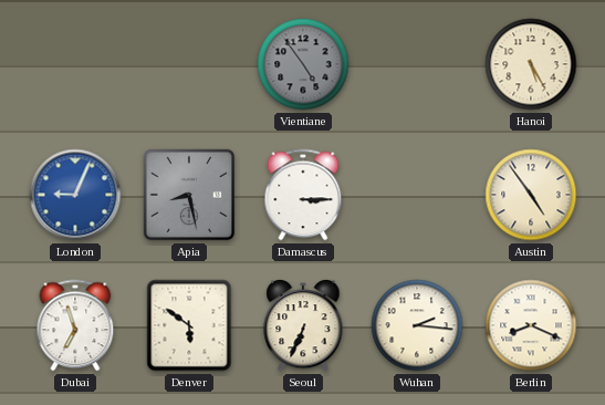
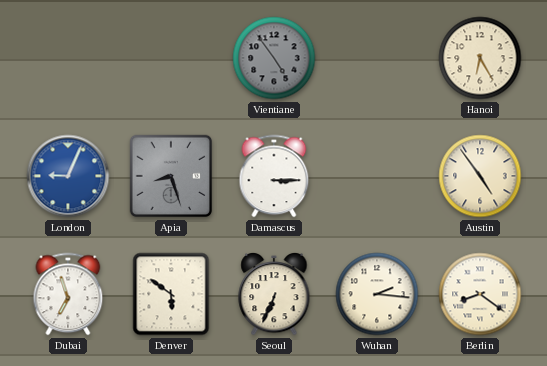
Hanoi: 5:25 -> 6:25 (480, 58)
Apia: 8:28 -> 8:27 (171, 176)
Berlin: 8:19 -> 8:21 (480, 294)
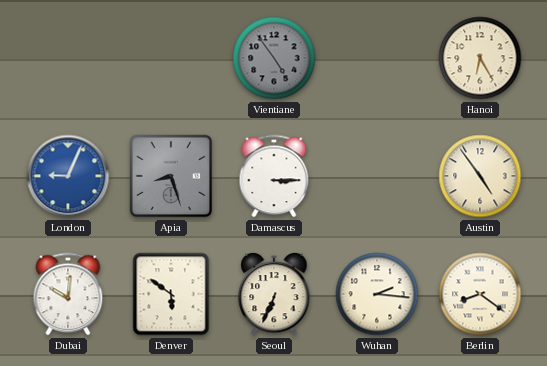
Dubai: 6:57 -> 10:01 (68, 294)
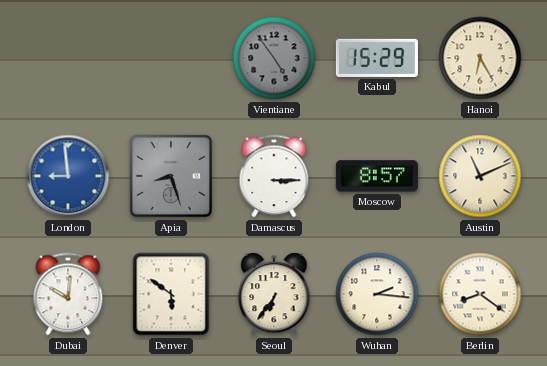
Kabul: none -> 15:29 (377, 58)
London: 9:04 -> 8:59 (68, 176)
Moscow: none -> 8:57 (377, 176)
Austin: 4:54 -> 11:11 (480, 176)
Seoul: 6:34 -> 6:36 (274, 294)
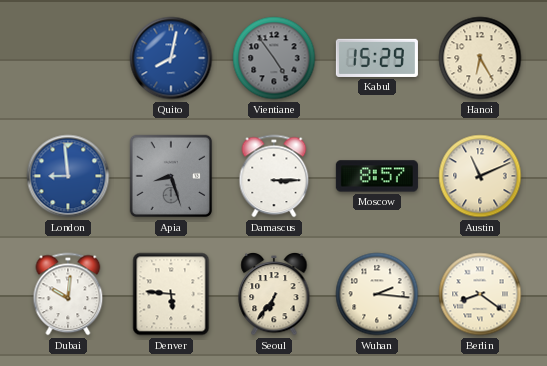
Quito: none -> 8:02 (171, 58)
Denver: 5:51 -> 5:46 (171, 294)
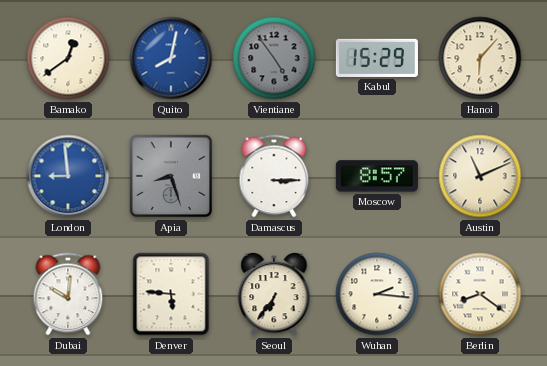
Bamako: none -> 12:39 (68, 58)
Hanoi: 6:25 -> 6:07 (480, 58)
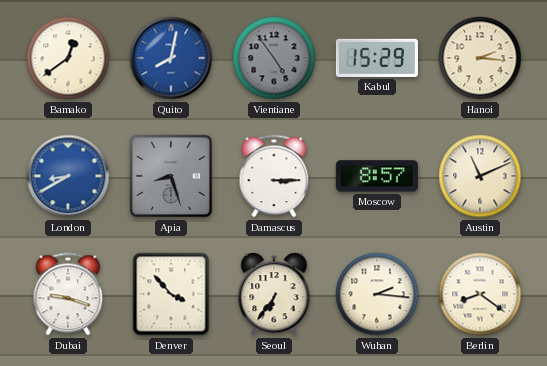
Hanoi: 6:07 -> 2:16 (480, 58)
London: 8:59 -> 8:40 (68, 176)
Dubai: 10:01 -> 9:18 (68, 294)
Denver: 5:46 -> 3:53 (171, 294)
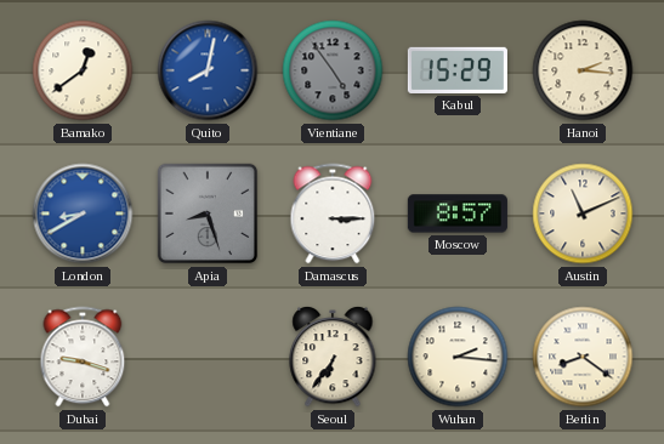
Denver: 3:53 -> none (171, 294)
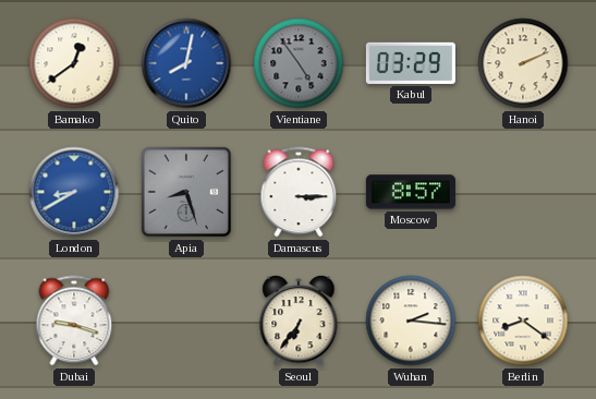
Kabul: 15:29 -> 03:29 (411, 63)
Hanoi: 2:16 -> 2:11 (523, 63)
Austin: 11:11 -> none (583, 214)
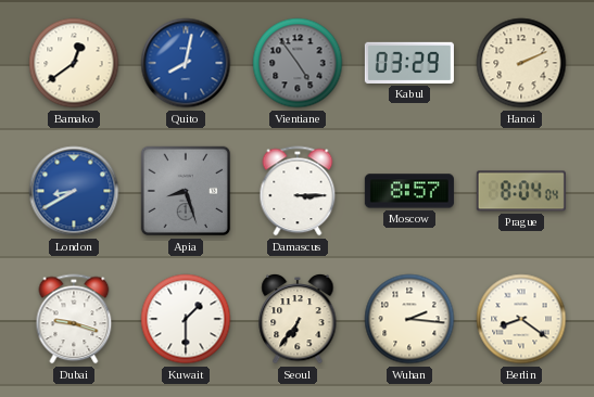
Prague: none -> 8:04 (521, 191)
Kuwait: none -> 1:30 (186, 319)
